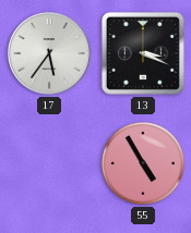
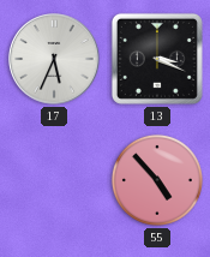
17: 5:36 -> 5:34 (54, 59)
55: 4:55 -> 4:53 (157, 180)
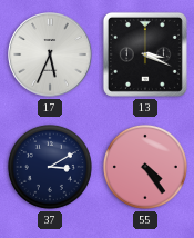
37: none -> 3:10 (50, 167)
55: 4:53 -> 4:24 (145, 167)
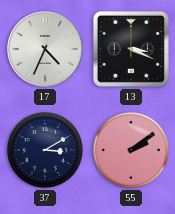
17: 5:34 -> 4:34 (45, 49)
55: 4:24 -> 2:09 (131, 150)
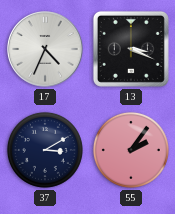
55: 2:09 -> 2:06 (131, 150)
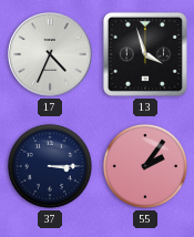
13: 3:19 -> 3:57 (145, 54)
37: 3:10 -> 3:15 (50, 166)
